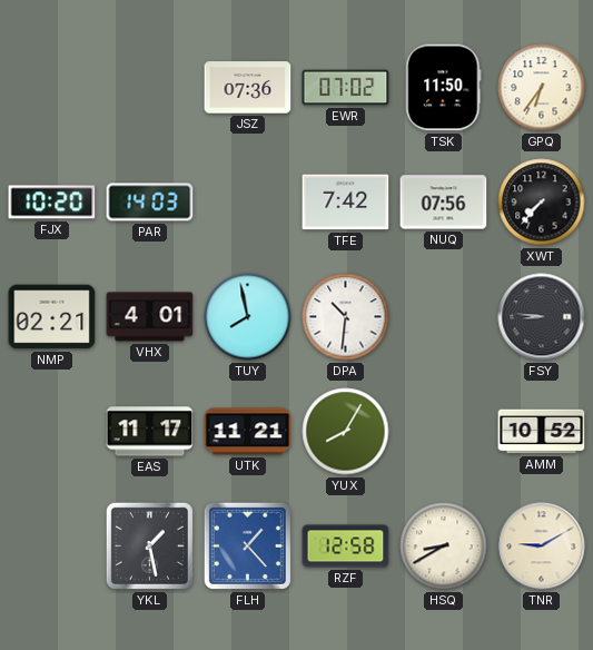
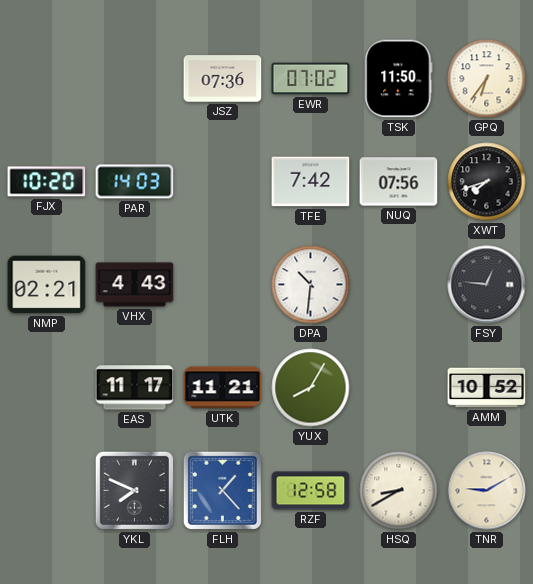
XWT: 7:37 -> 7:42 (487, 182)
VHX: 4:01 -> 4:43 (135, 285)
TUY: 7:58 -> none (248, 317)
FSY: 8:46 -> 12:46 (487, 285)
YKL: 1:28 -> 7:49 (134, 490)
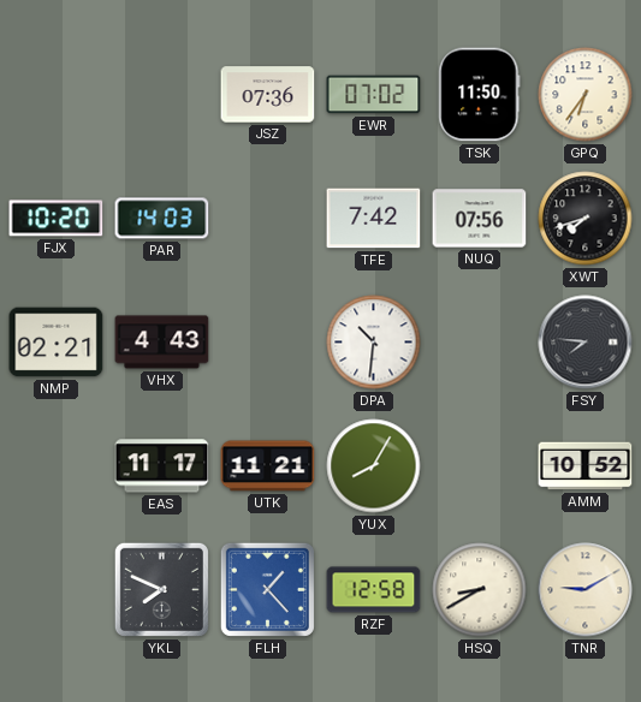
FSY: 12:46 -> 7:46 (586, 343)
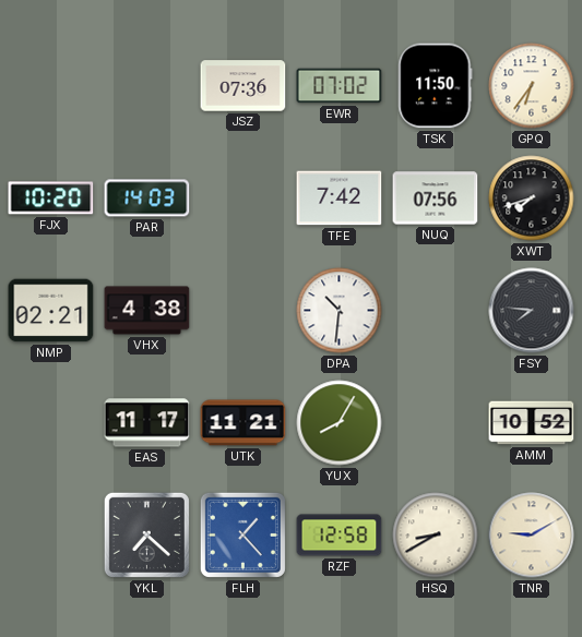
VHX: 4:43 -> 4:38 (147, 311)
YKL: 7:49 -> 7:22 (146, 534)
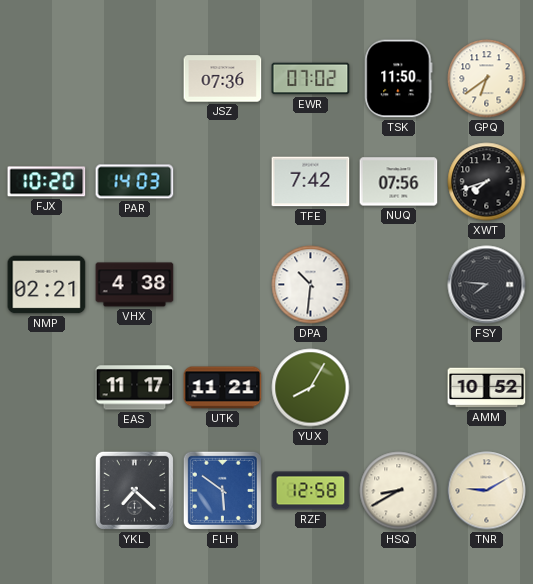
GPQ: 6:36 -> 6:39 (487, 79)
FLH: 1:23 -> 5:51 (222, 490)
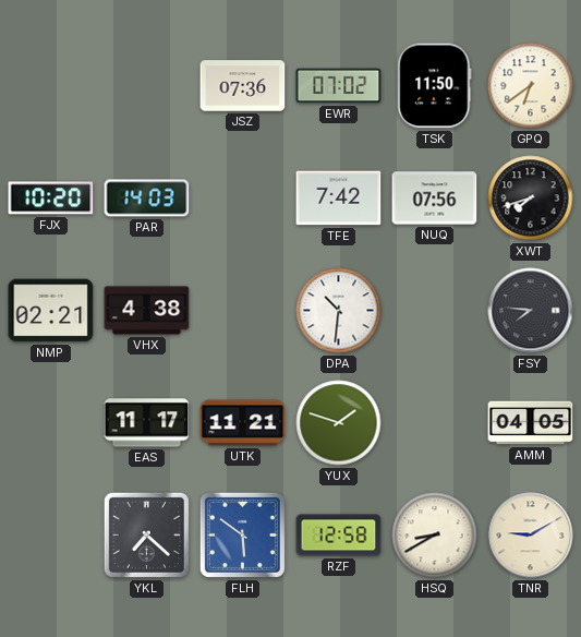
YUX: 8:05 -> 1:48 (339, 423)
AMM: 10:52 -> 04:05 (531, 423)
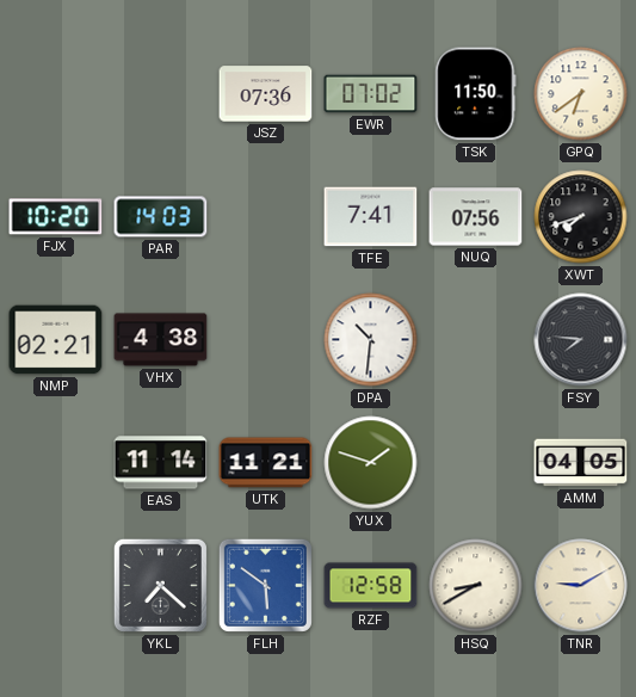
TFE: 7:42 -> 7:41 (371, 217)
EAS: 11:17 -> 11:14 (161, 463)
